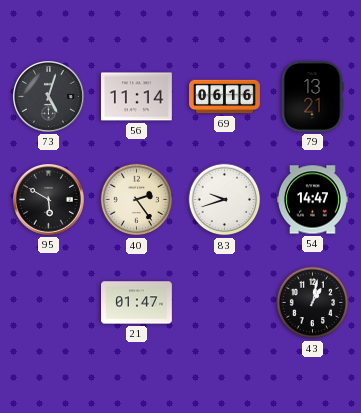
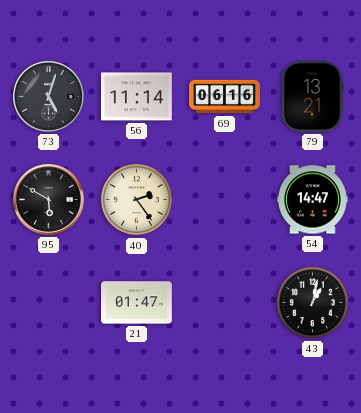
83: 9:42 -> none (225, 200)
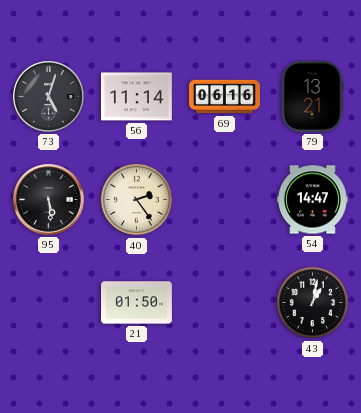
95: 5:50 -> 5:29 (49, 200)
21: 01:47 -> 01:50 (137, 303)
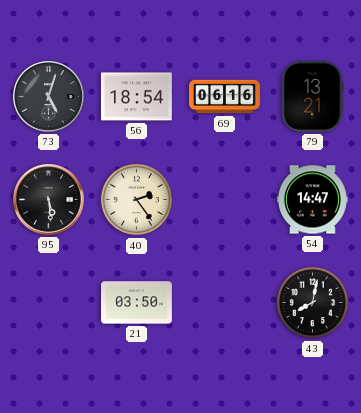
56: 11:14 -> 18:54 (136, 97)
21: 01:50 -> 03:50 (137, 303)
43: 1:02 -> 8:02 (313, 303)
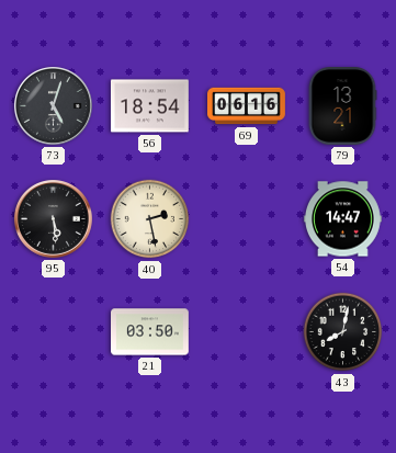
40: 2:24 -> 2:28 (150, 219)
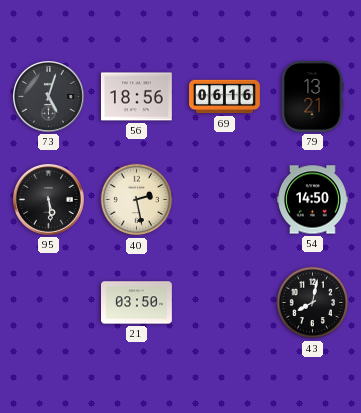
56: 18:54 -> 18:56 (136, 97)
54: 14:47 -> 14:50 (313, 200)
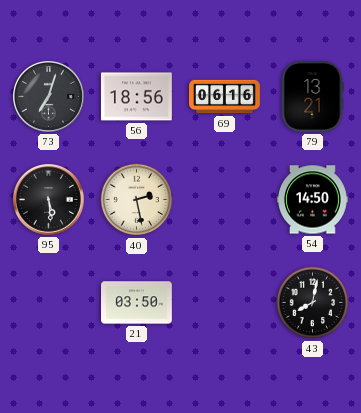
73: 5:03 -> 7:03 (49, 97)
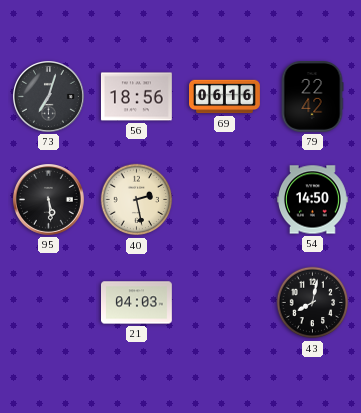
79: 13:21 -> 22:42 (312, 97)
21: 03:50 -> 04:03 (137, 303)
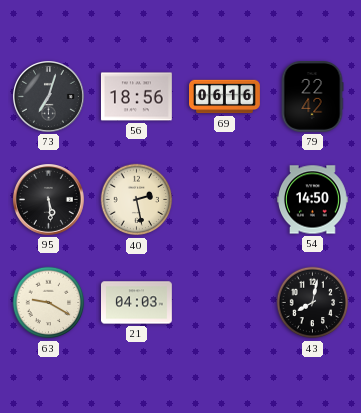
63: none -> 9:20 (49, 303)
